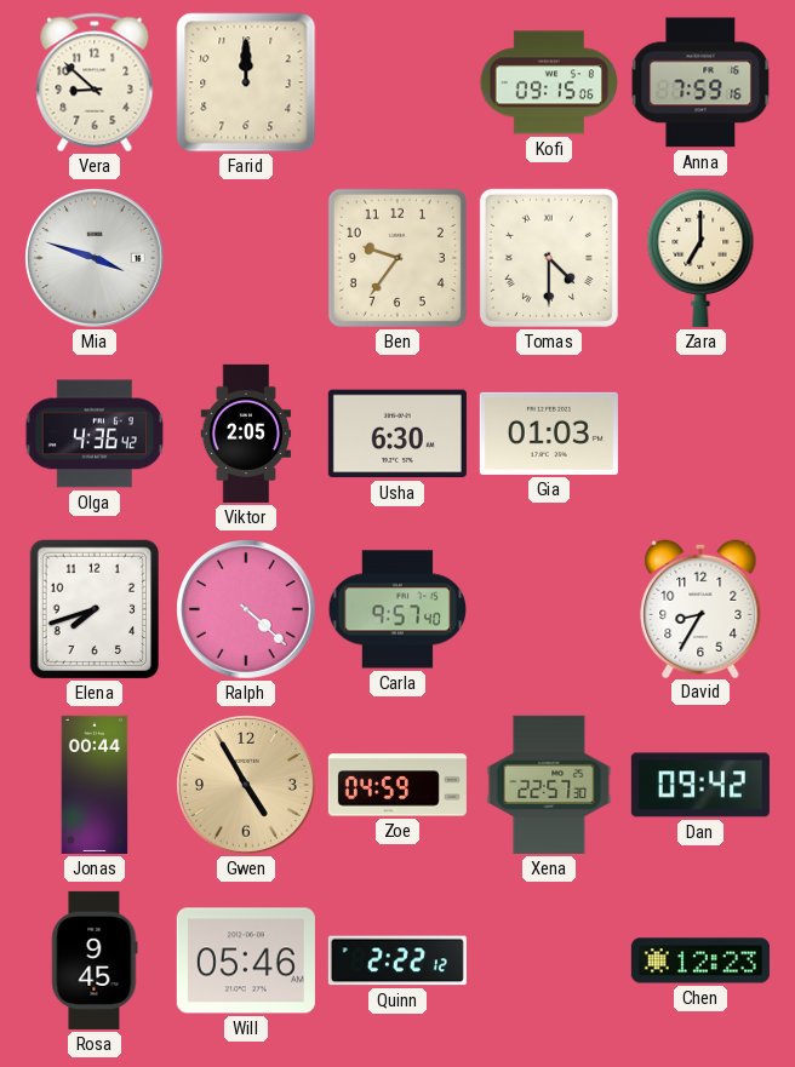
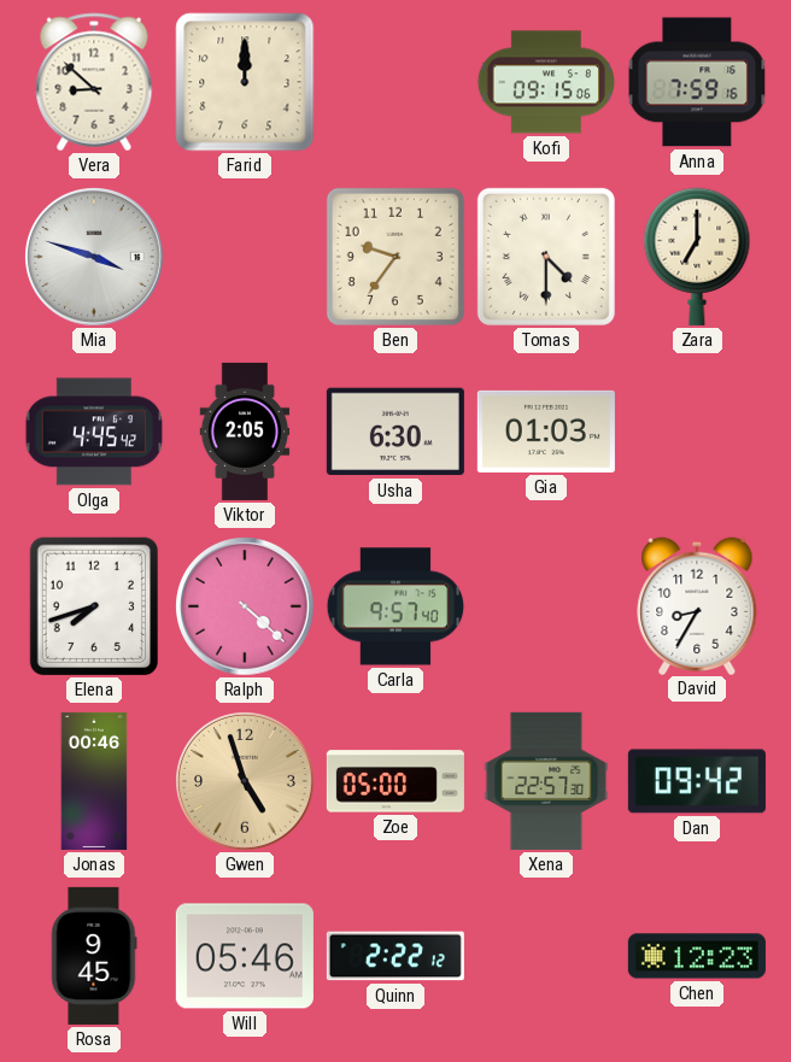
Olga: 4:36 -> 4:45 (94, 432)
Jonas: 00:44 -> 00:46 (94, 781)
Gwen: 4:55 -> 4:57 (246, 782)
Zoe: 04:59 -> 05:00 (395, 781)
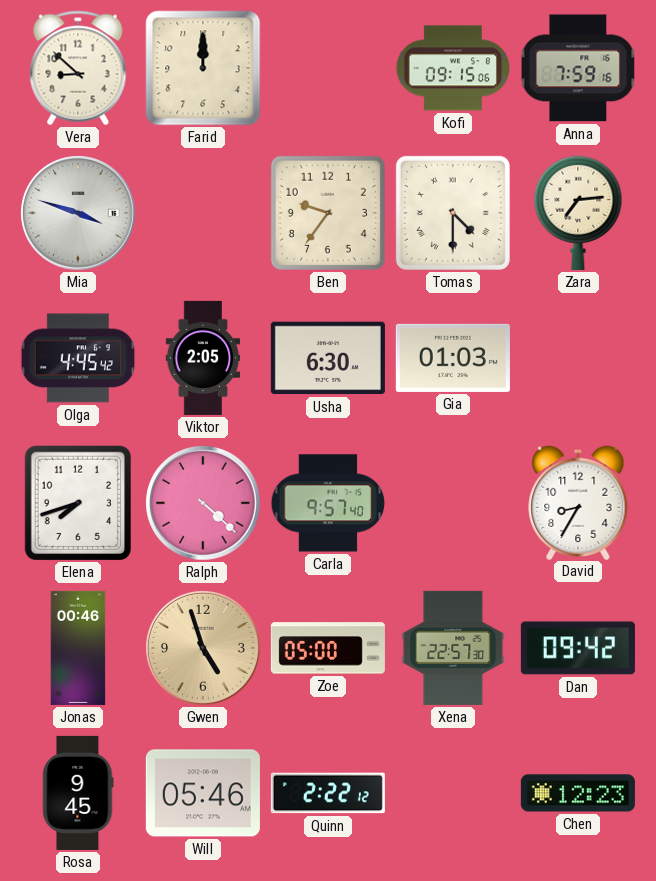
Zara: 7:00 -> 7:14 (578, 213)
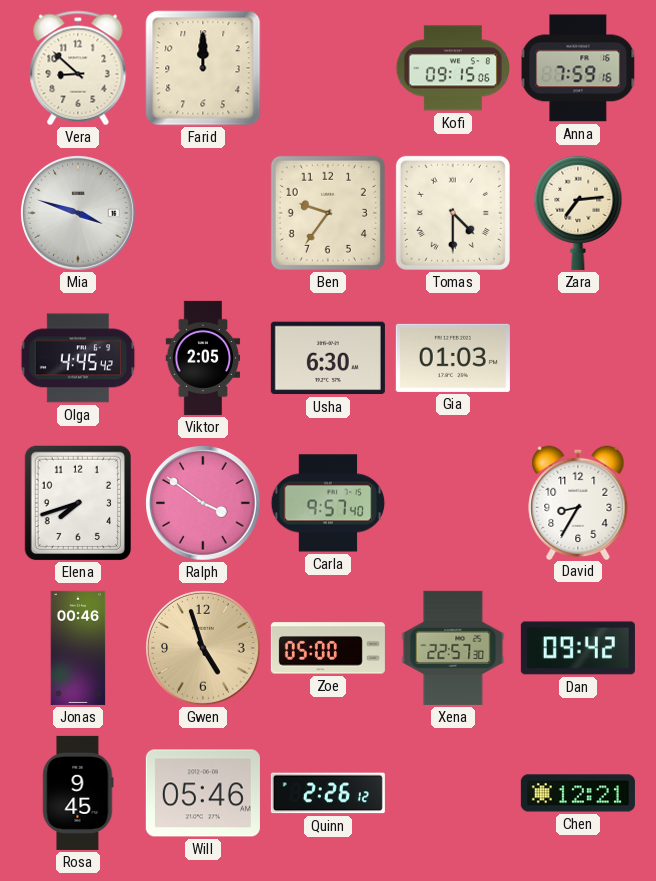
Ralph: 4:22 -> 3:51 (204, 504)
Quinn: 2:22 -> 2:26 (328, 793)
Chen: 12:23 -> 12:21 (578, 793)
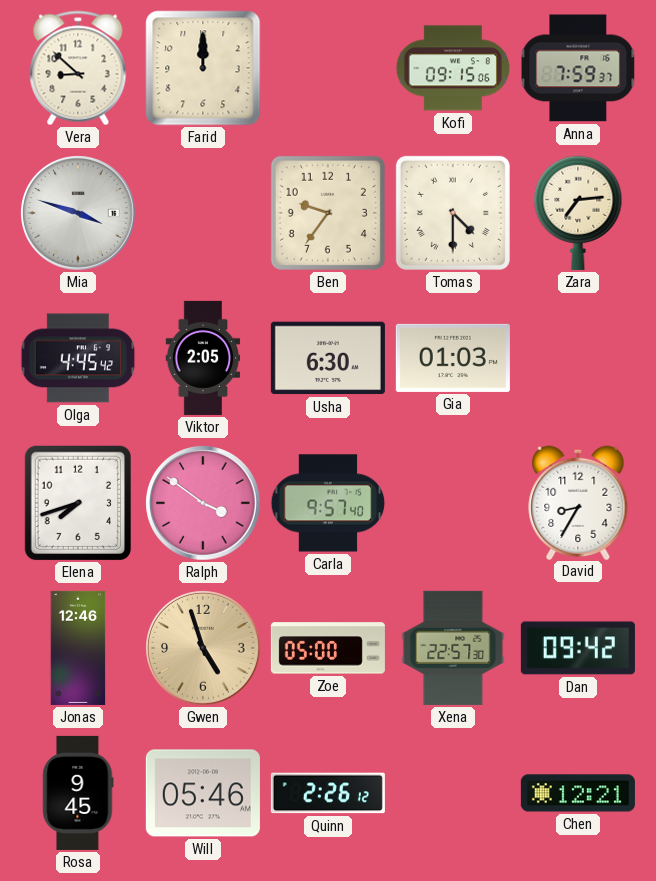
Anna: 7:59:16 -> 7:59:37 (578, 68)
Jonas: 00:46 -> 12:46 (78, 648)
